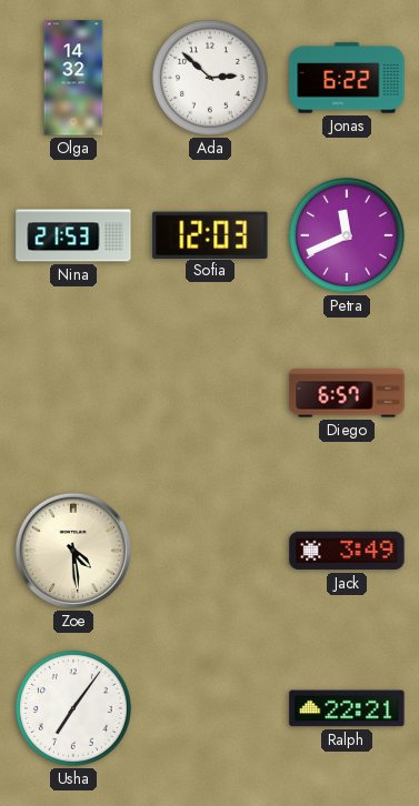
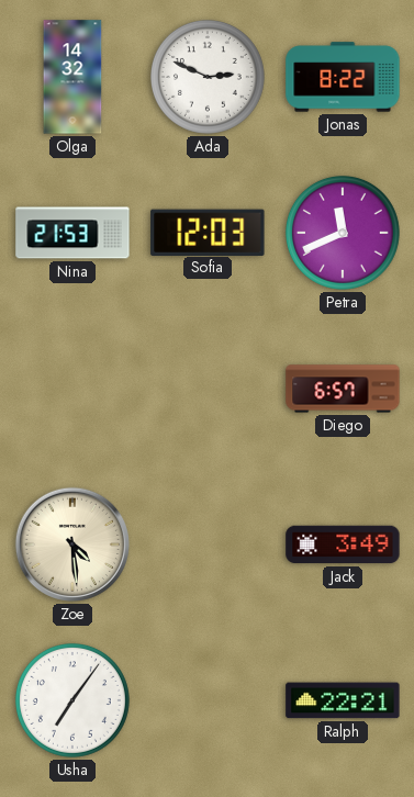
Ada: 2:52 -> 2:49 (208, 77)
Jonas: 6:22 -> 8:22 (343, 77)
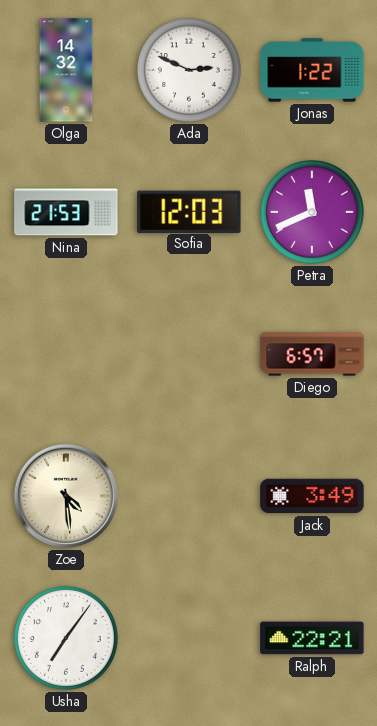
Jonas: 8:22 -> 1:22 (312, 70)
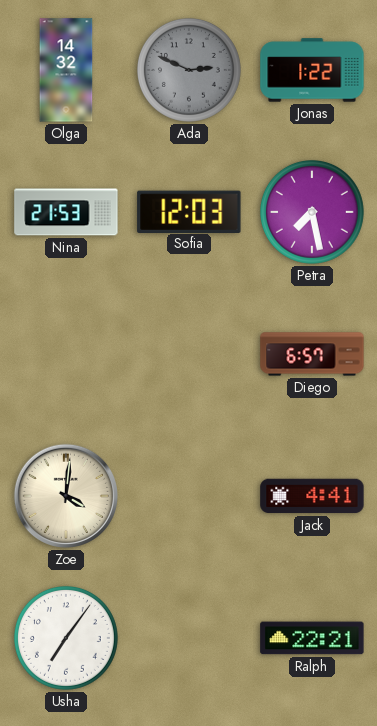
Ada dial: white -> grey (189, 70)
Petra: 11:41 -> 7:28 (312, 212)
Zoe: 4:29 -> 4:01 (66, 496)
Jack: 3:49 -> 4:41 (312, 496)
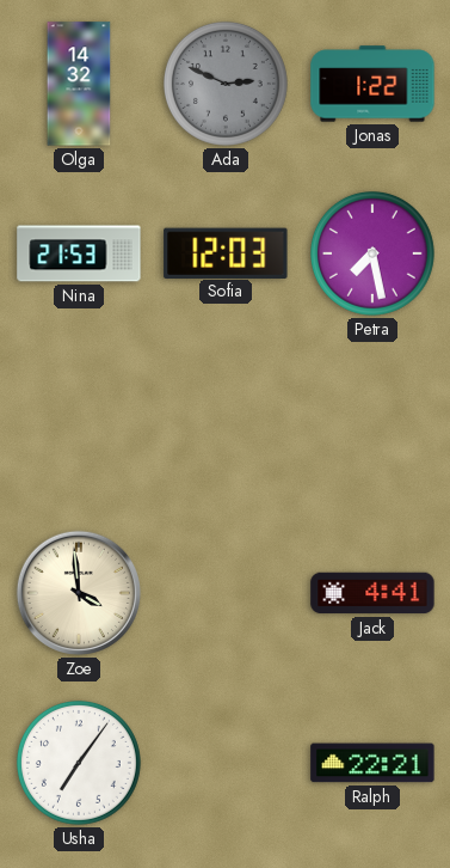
Diego: 6:57 -> none (312, 354)
Zoe: 4:01 -> 3:59 (79, 593)
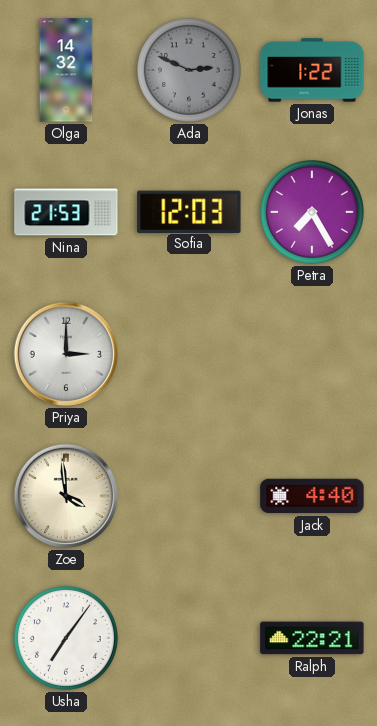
Petra: 7:28 -> 7:25 (312, 212)
Priya: none -> 3:00 (66, 354)
Jack: 4:41 -> 4:40 (312, 496)
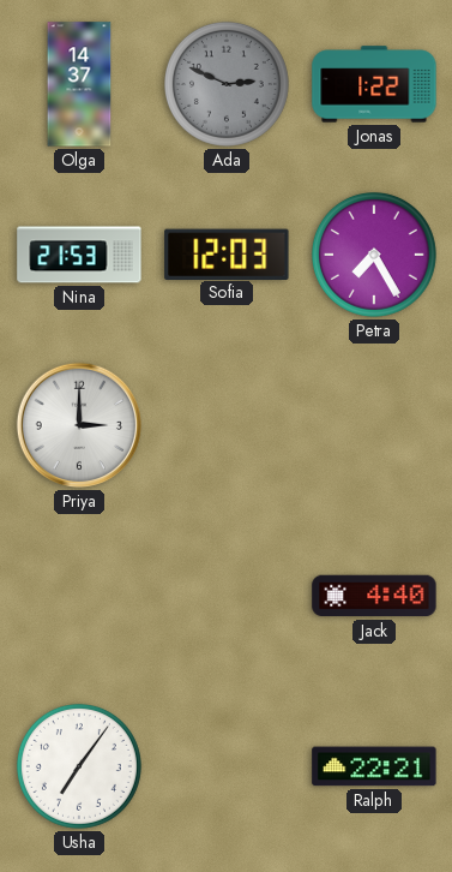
Olga: 14:32 -> 14:37 (79, 84)
Zoe: 3:59 -> none (66, 496)
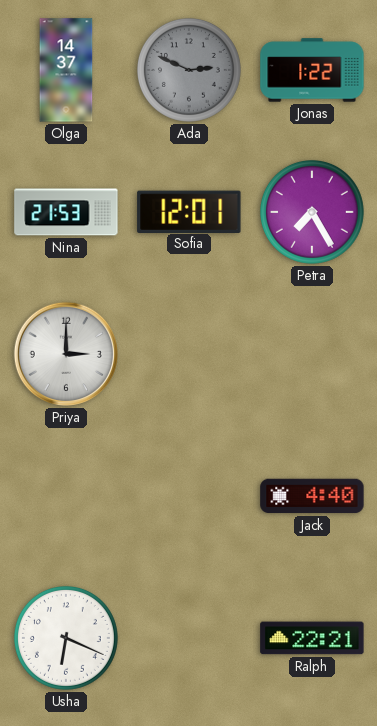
Sofia: 12:03 -> 12:01 (189, 211)
Usha: 7:06 -> 6:19 (66, 638)
